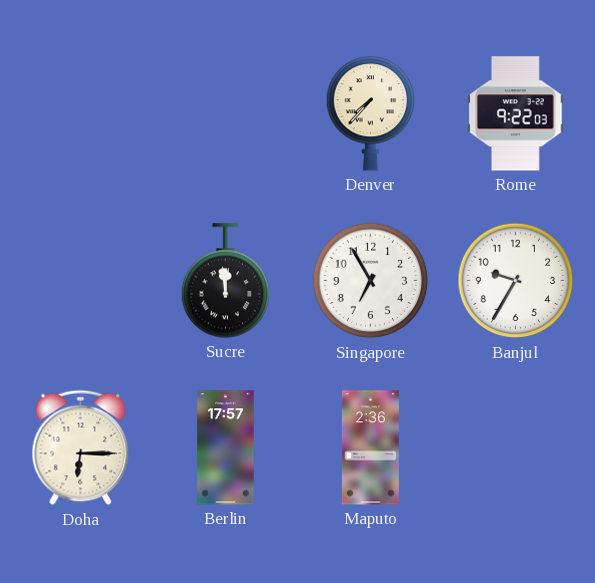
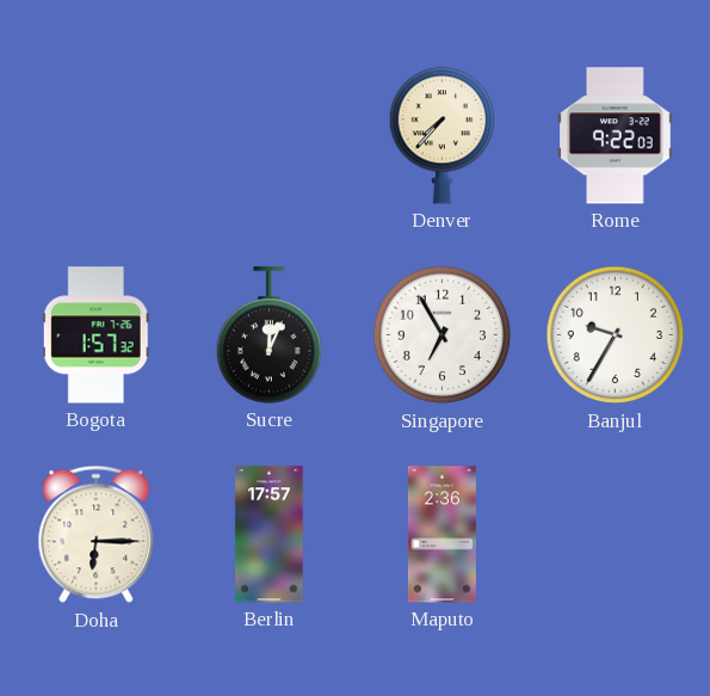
Bogota: none -> 1:57 (95, 335)
Sucre: 11:59 -> 12:04 (270, 335)
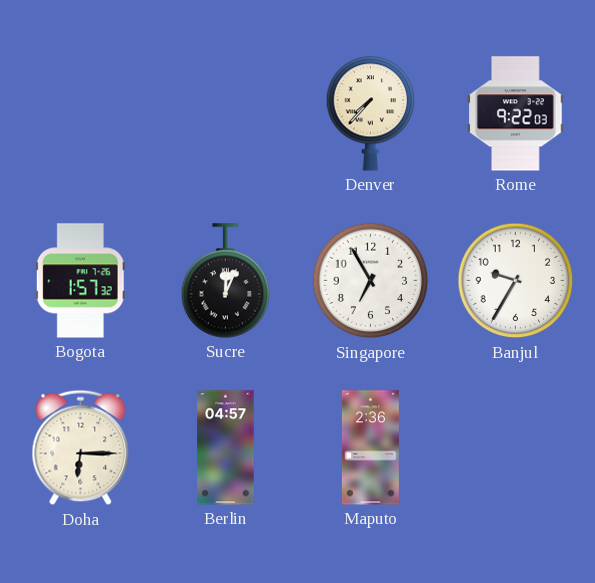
Berlin: 17:57 -> 04:57 (226, 448)
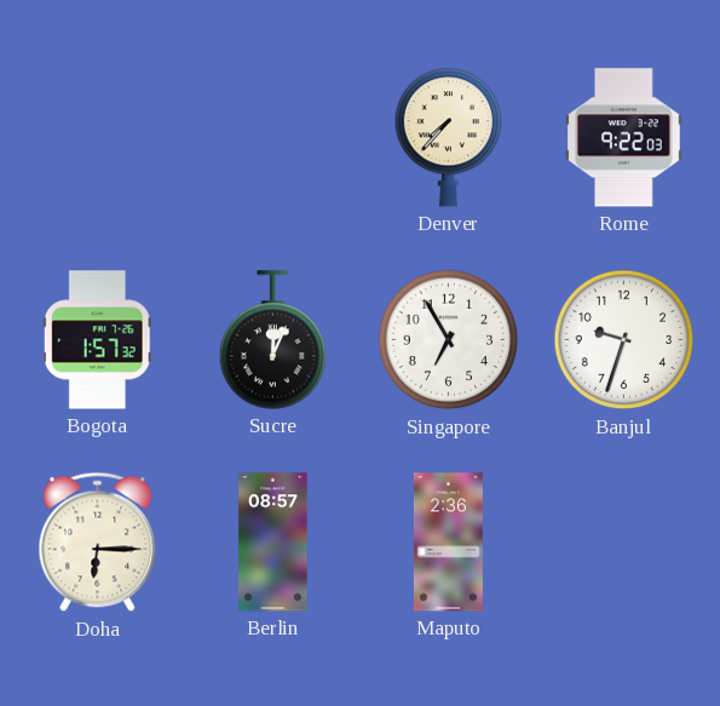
Banjul: 9:35 -> 9:33 (624, 340)
Berlin: 04:57 -> 08:57 (273, 543)
